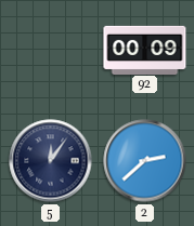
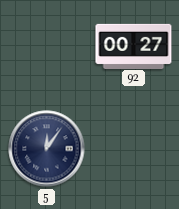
92: 00:09 -> 00:27 (134, 46)
2: 2:38 -> none (145, 161)
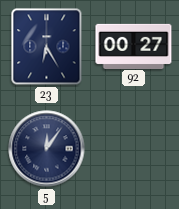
23: none -> 6:25 (47, 47)
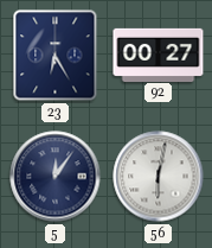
56: none -> 6:02 (159, 177)
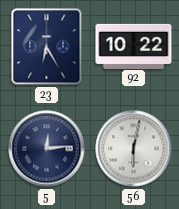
92: 00:27 -> 10:22 (134, 46)
5: 12:06 -> 12:14 (47, 149)
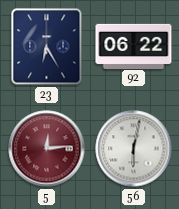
92: 10:22 -> 06:22 (134, 46)
5 dial: navy -> burgundy (47, 149)
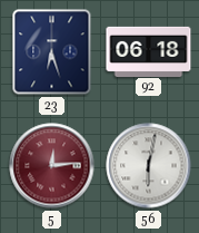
23: 6:25 -> 6:27 (52, 52)
92: 06:22 -> 06:18 (149, 51)
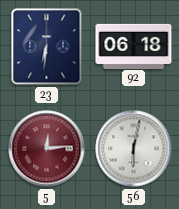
23: 6:27 -> 6:31 (47, 47)
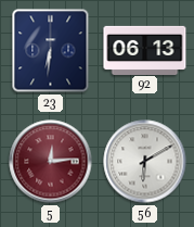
92: 06:18 -> 06:13 (145, 50)
56: 6:02 -> 6:10 (145, 162)
